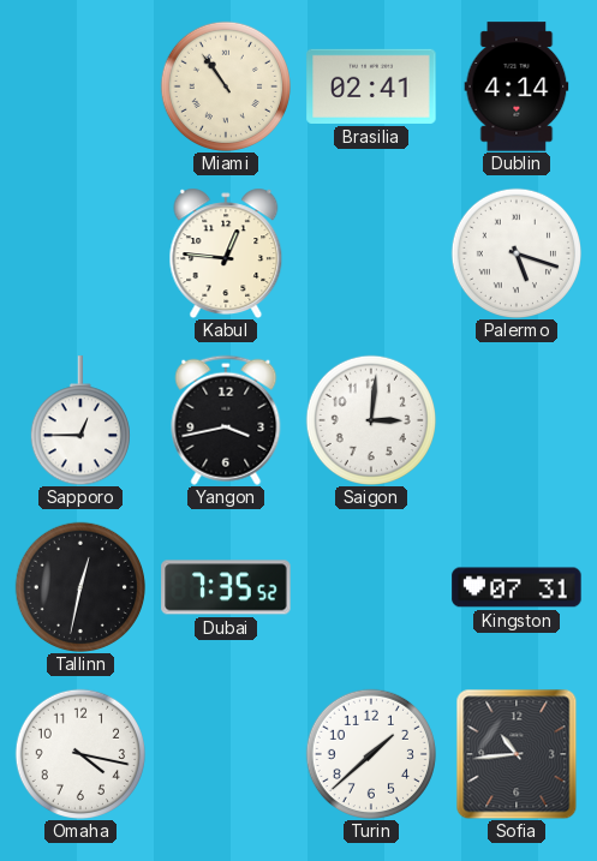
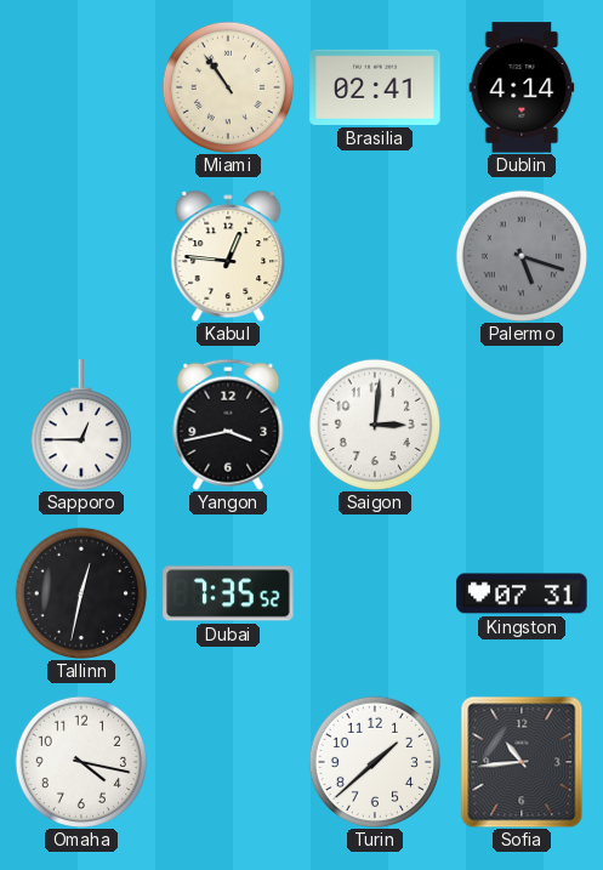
Palermo dial: white -> grey (520, 255)
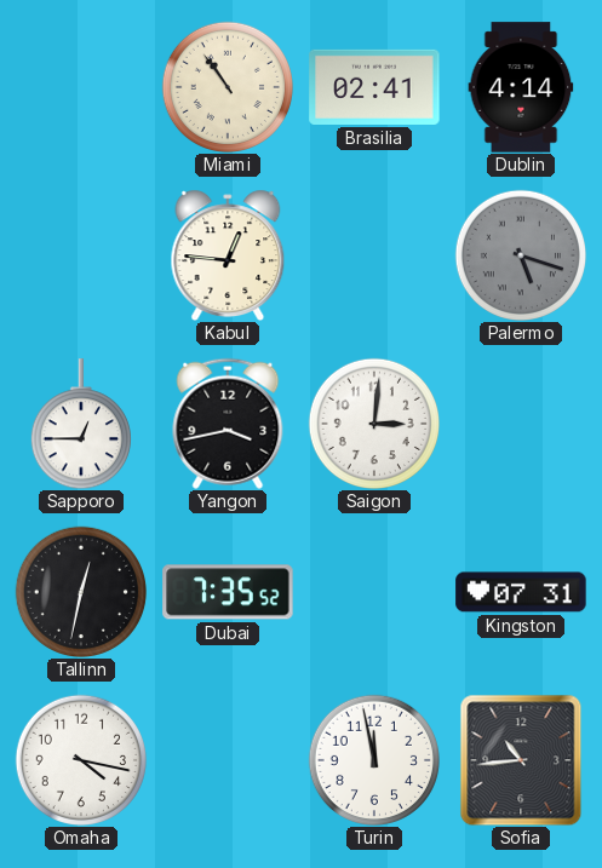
Turin: 1:38 -> 11:58 (373, 759)
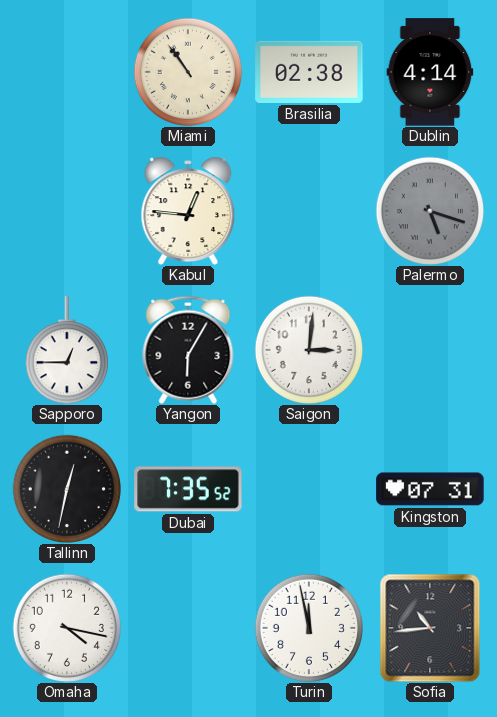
Brasilia: 02:41 -> 02:38 (309, 72)
Yangon: 3:43 -> 6:05 (188, 350)
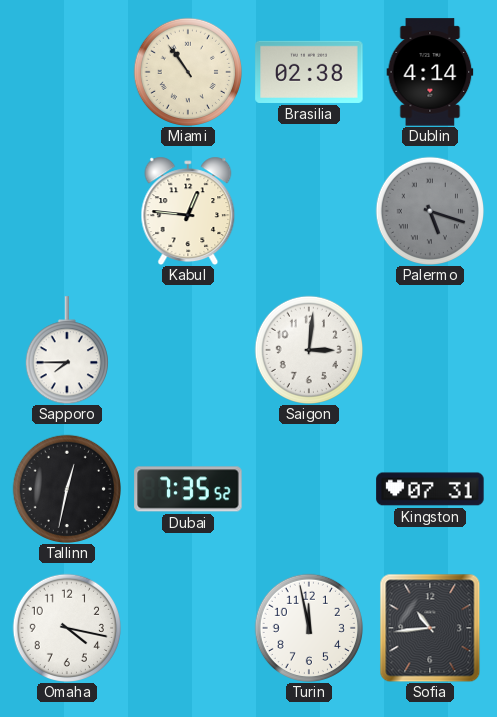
Sapporo: 12:45 -> 7:45 (67, 350)
Yangon: 6:05 -> none (188, 350)
